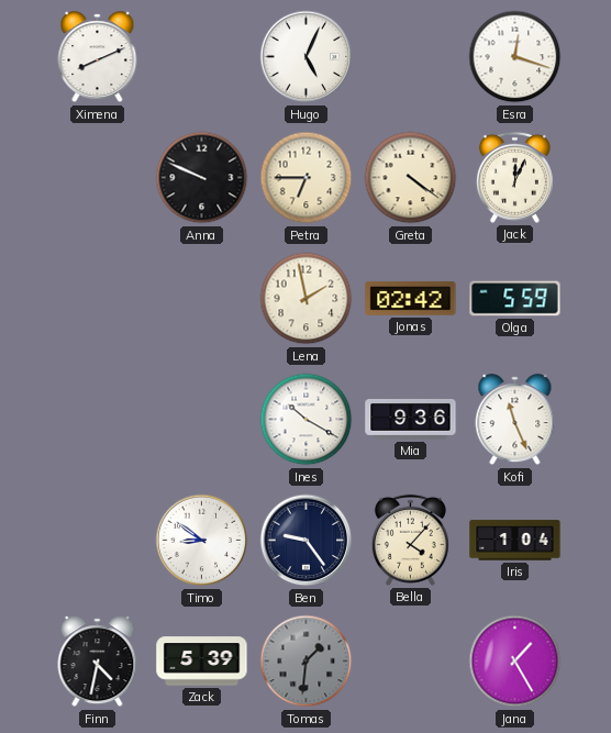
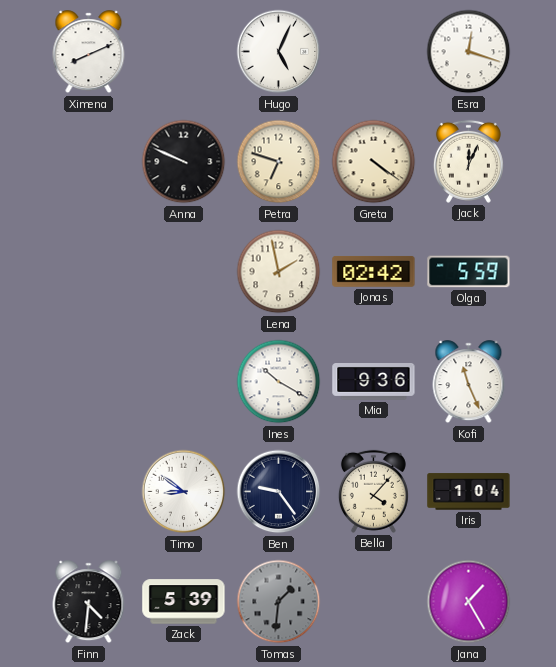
Petra: 6:45 -> 6:48 (279, 162)
Finn: 4:32 -> 4:31 (89, 602)
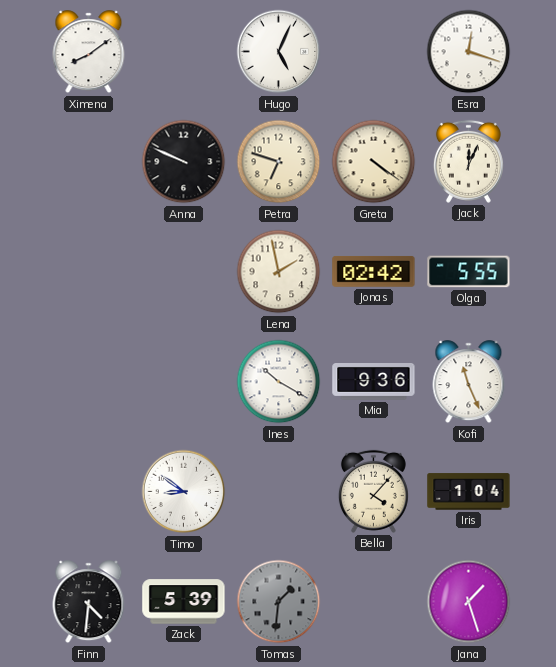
Ximena: 8:11 -> 8:09 (89, 52)
Olga: 5:59 -> 5:55 (469, 272)
Ben: 9:24 -> none (279, 492)
Jana: 1:25 -> 1:27 (469, 602)
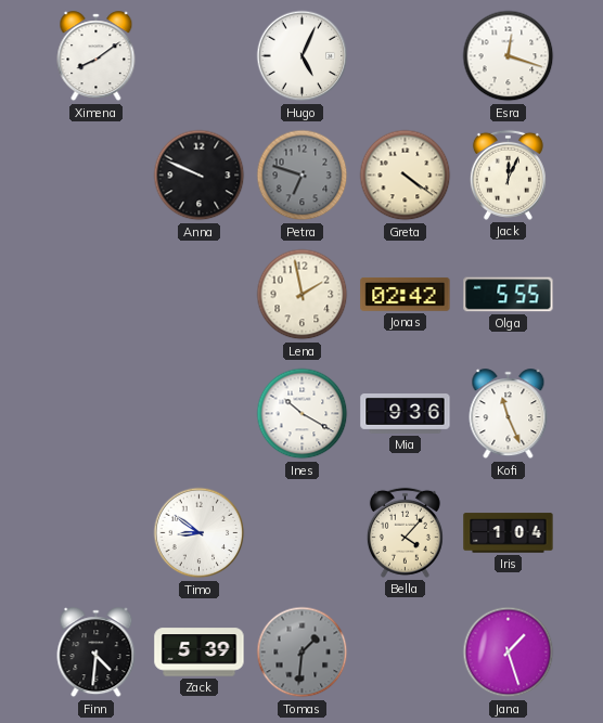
Petra dial: cream -> grey (303, 176)
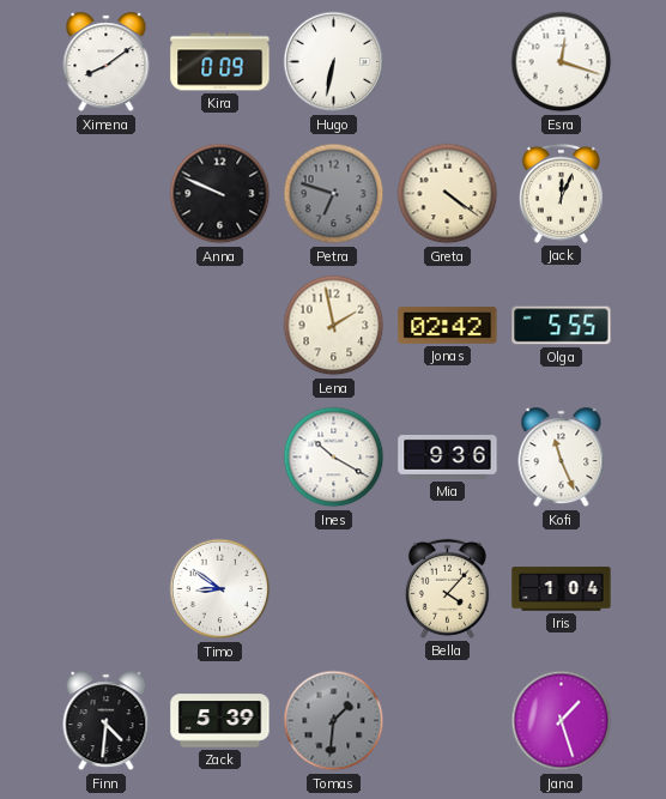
Kira: none -> 0:09 (220, 62)
Hugo: 5:04 -> 6:32 (334, 62)
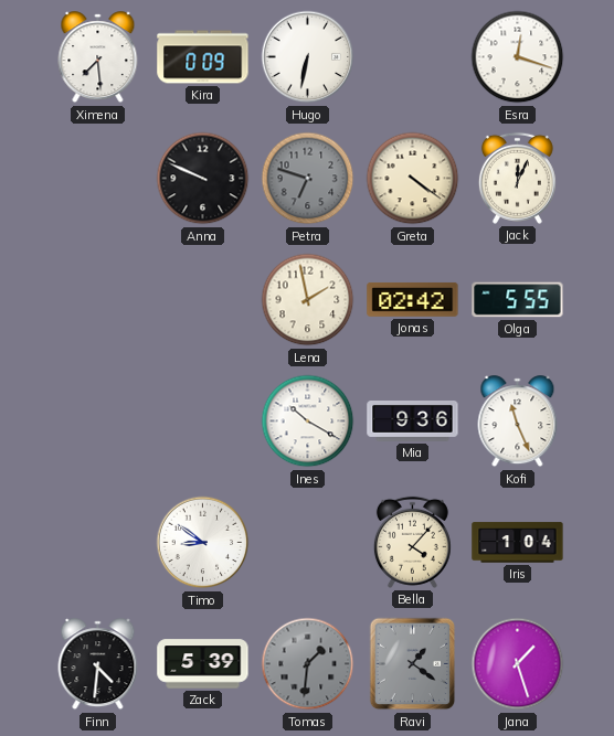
Ximena: 8:09 -> 7:29 (98, 57)
Ravi: none -> 1:21 (413, 664)
